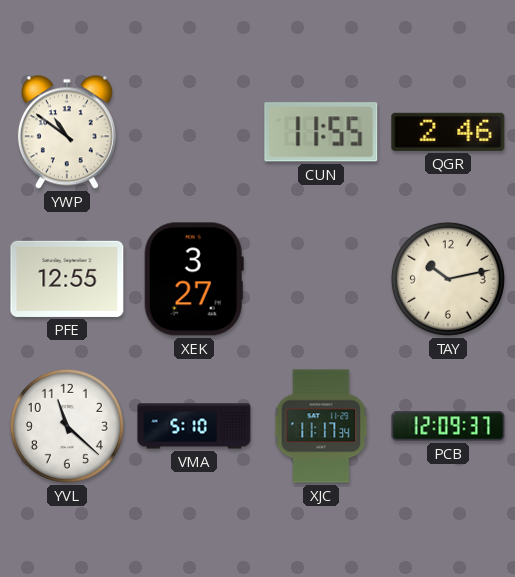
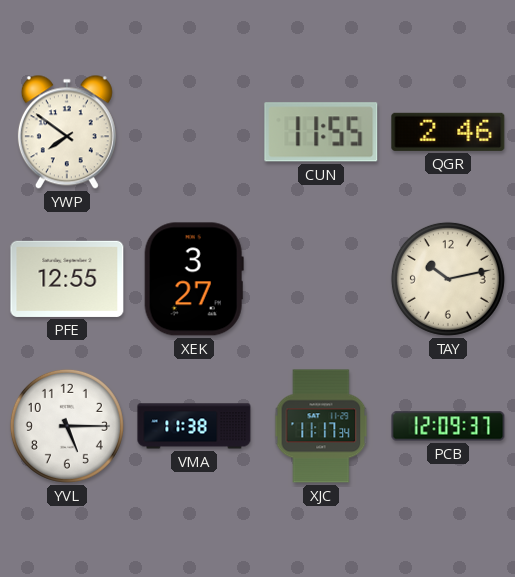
YWP: 10:51 -> 7:51 (67, 132)
YVL: 11:22 -> 5:15 (67, 426)
VMA: 5:10 -> 11:38 (194, 426)
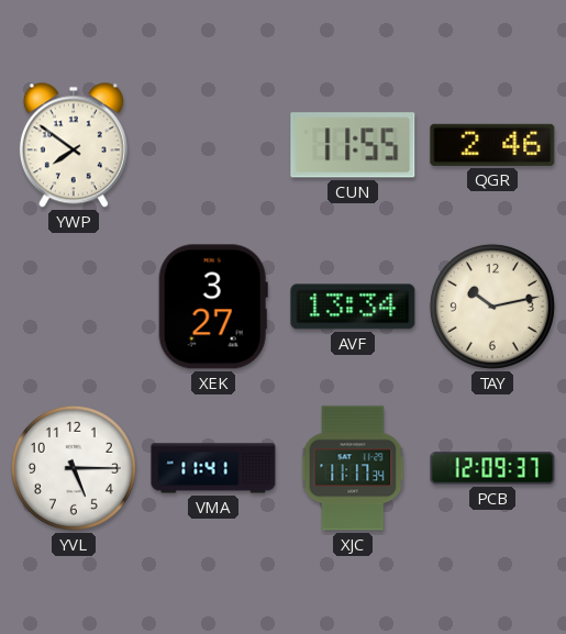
PFE: 12:55 -> none (67, 279)
AVF: none -> 13:34 (353, 307)
VMA: 11:38 -> 11:41 (213, 468)
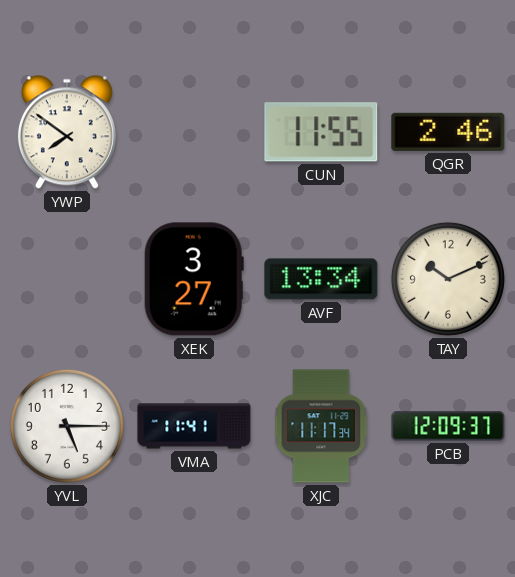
TAY: 10:13 -> 10:11 (448, 279)
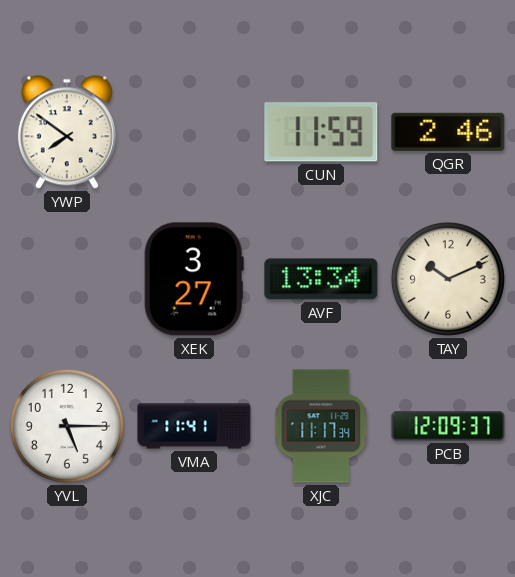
CUN: 11:55 -> 11:59 (321, 132)
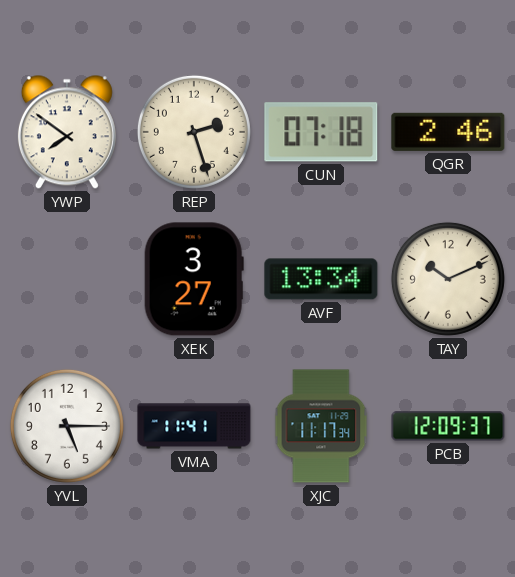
REP: none -> 2:27 (194, 132)
CUN: 11:59 -> 07:18 (321, 132)
